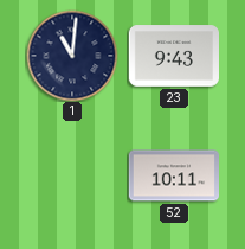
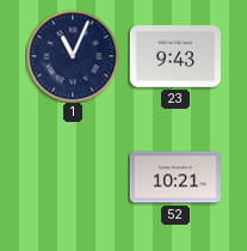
1: 11:01 -> 11:04 (73, 56)
52: 10:11 -> 10:21 (174, 177)
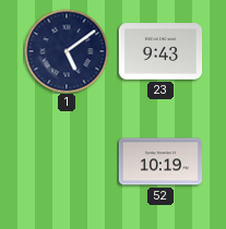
1: 11:04 -> 5:09 (67, 51)
52: 10:21 -> 10:19 (159, 161)
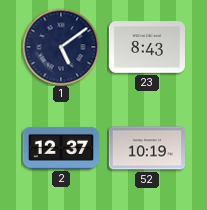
23: 9:43 -> 8:43 (146, 47)
2: none -> 12:37 (60, 148)
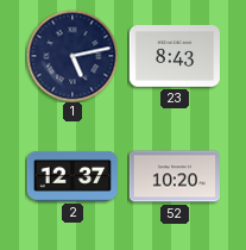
1: 5:09 -> 5:13 (72, 56)
52: 10:19 -> 10:20 (174, 176)
